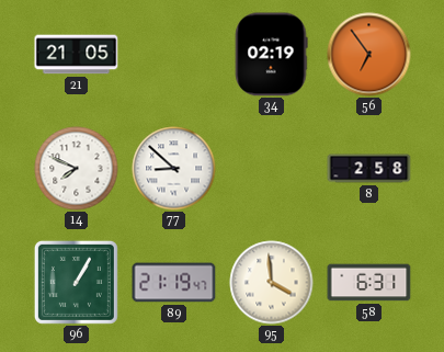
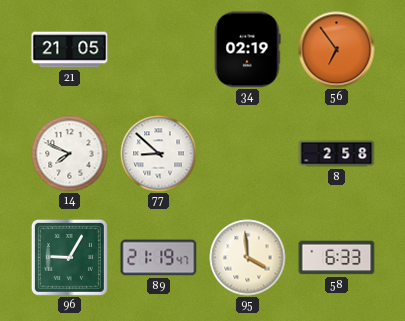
96: 1:05 -> 9:05 (69, 257)
58: 6:31 -> 6:33 (337, 258)
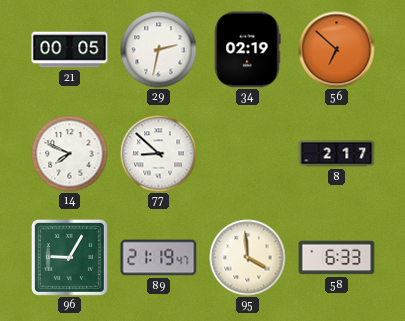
21: 21:05 -> 00:05 (70, 50)
29: none -> 2:32 (159, 50)
56: 6:54 -> 6:52 (337, 50)
8: 2:58 -> 2:17 (337, 154)
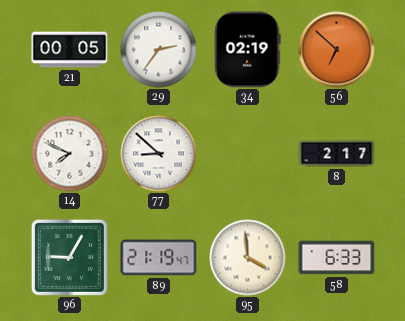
29: 2:32 -> 2:36 (159, 50)
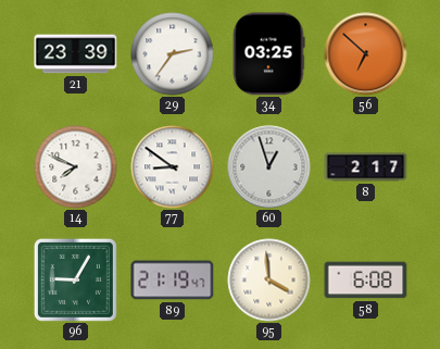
21: 00:05 -> 23:39 (76, 54)
34: 02:19 -> 03:25 (268, 54)
77: 8:52 -> 8:51 (173, 167)
60: none -> 12:57 (269, 167)
58: 6:33 -> 6:08 (366, 281)
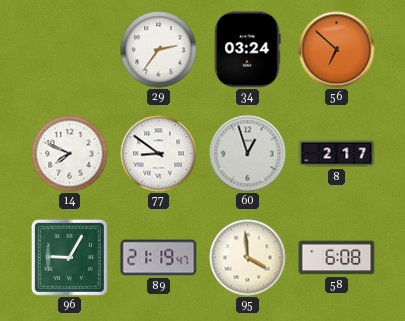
21: 23:39 -> none (76, 54)
34: 03:25 -> 03:24 (247, 50)
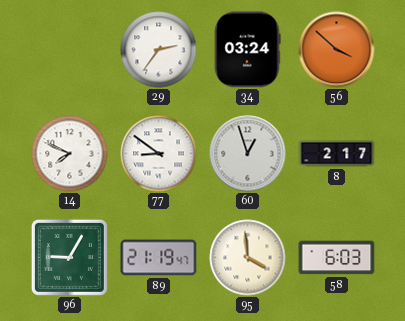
56: 6:52 -> 3:52 (337, 50)
58: 6:08 -> 6:03 (337, 258)
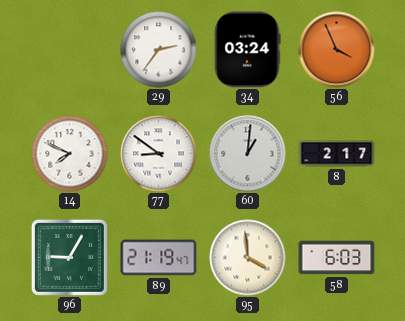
56: 3:52 -> 3:56 (337, 50)
60: 12:57 -> 1:01 (248, 154)
